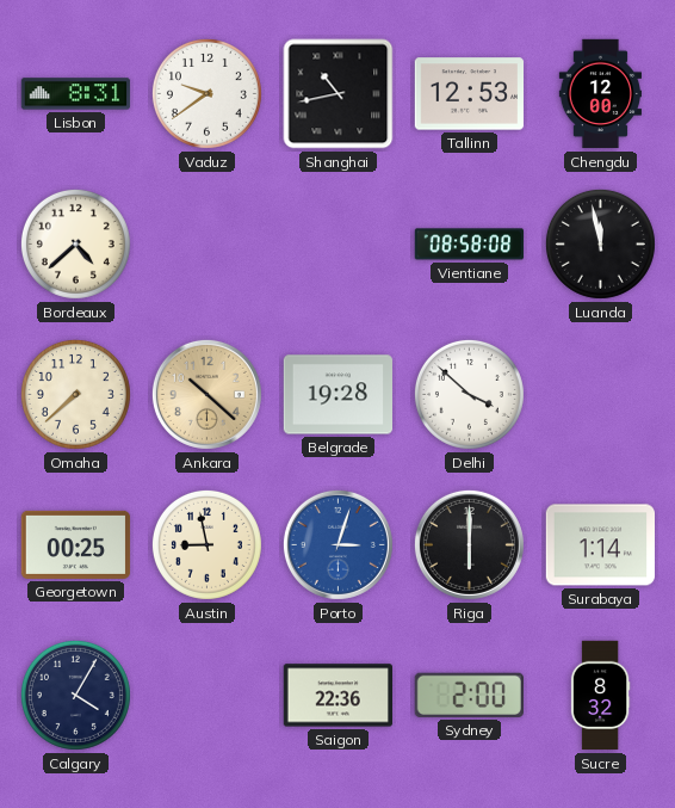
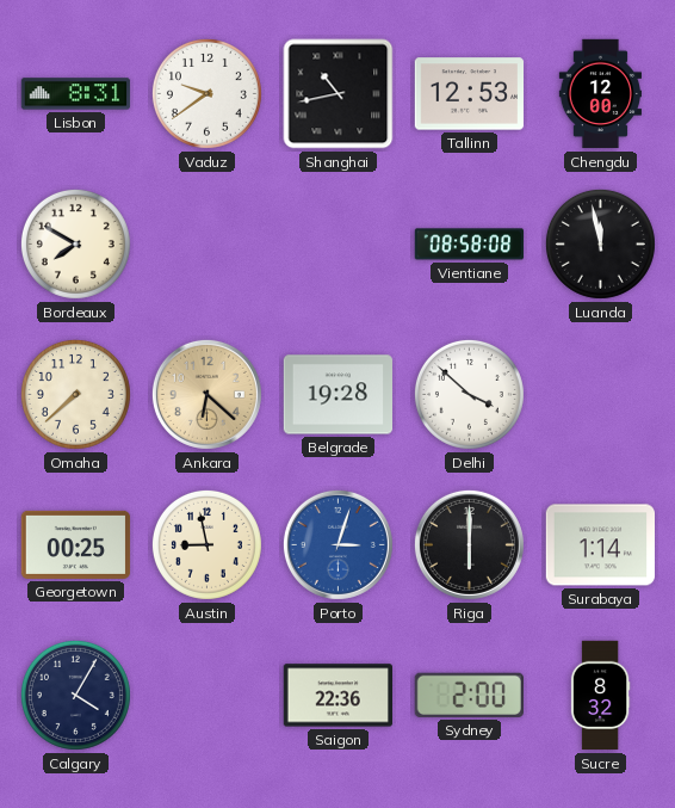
Bordeaux: 4:38 -> 7:50 (75, 243)
Ankara: 10:22 -> 6:22 (206, 394)
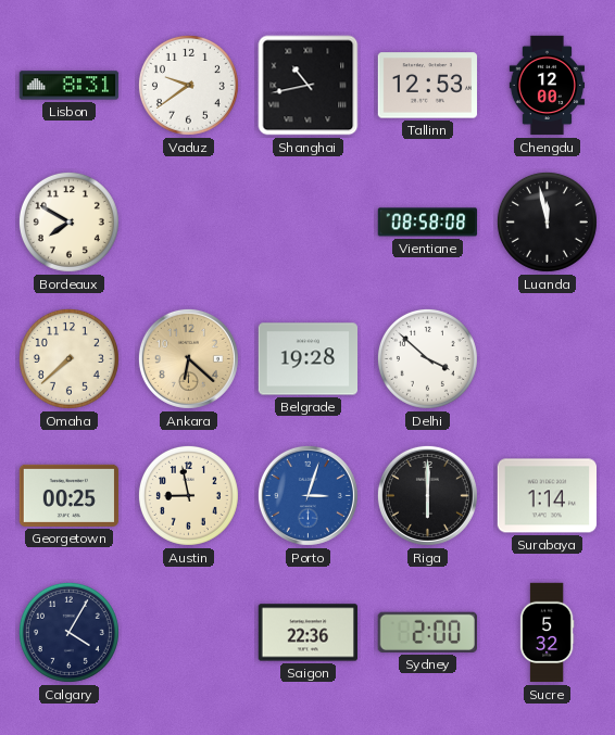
Sucre: 8:32 -> 5:32 (547, 633)
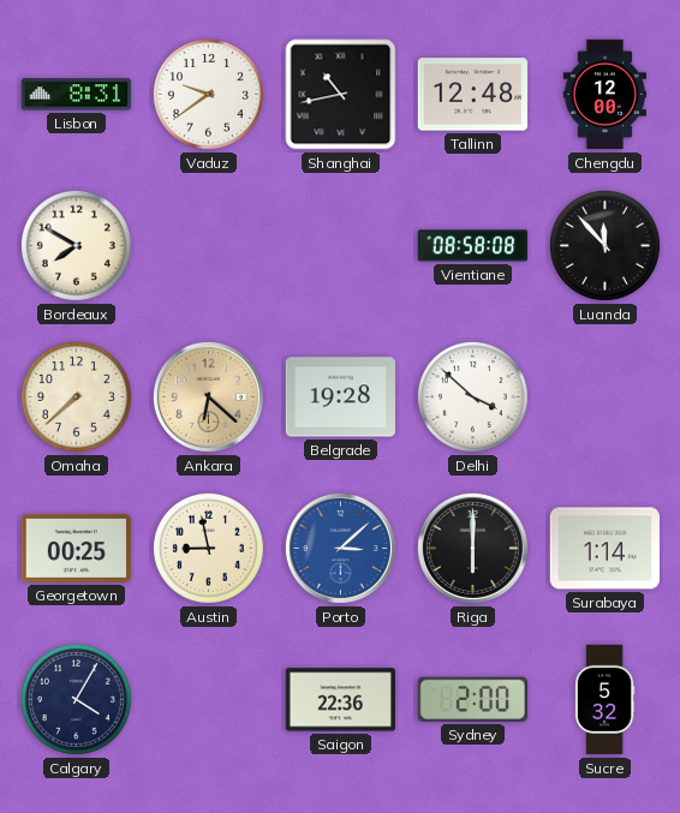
Tallinn: 12:53 -> 12:48 (473, 95)
Luanda: 11:58 -> 11:53 (604, 245)
Porto: 3:03 -> 3:08 (340, 548)
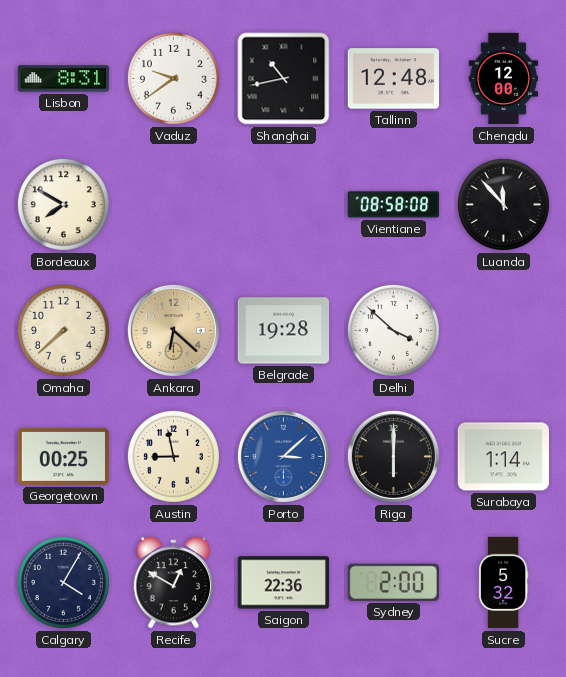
Recife: none -> 12:50 (174, 583)
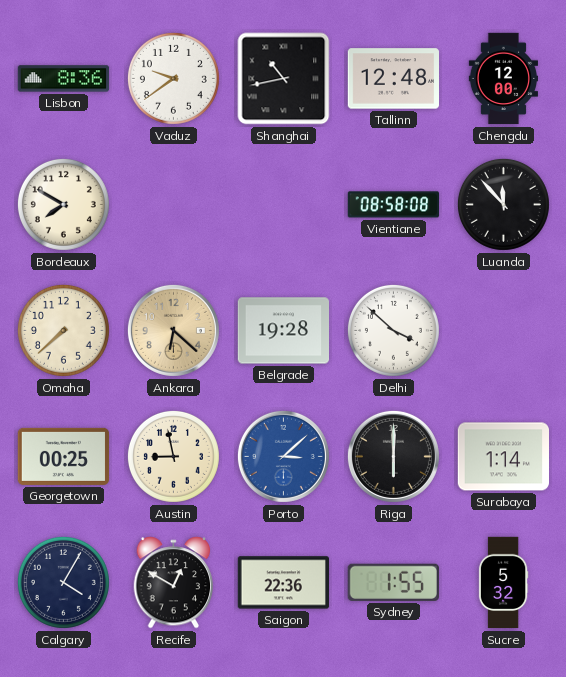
Lisbon: 8:31 -> 8:36 (64, 79)
Sydney: 2:00 -> 1:55 (393, 582)
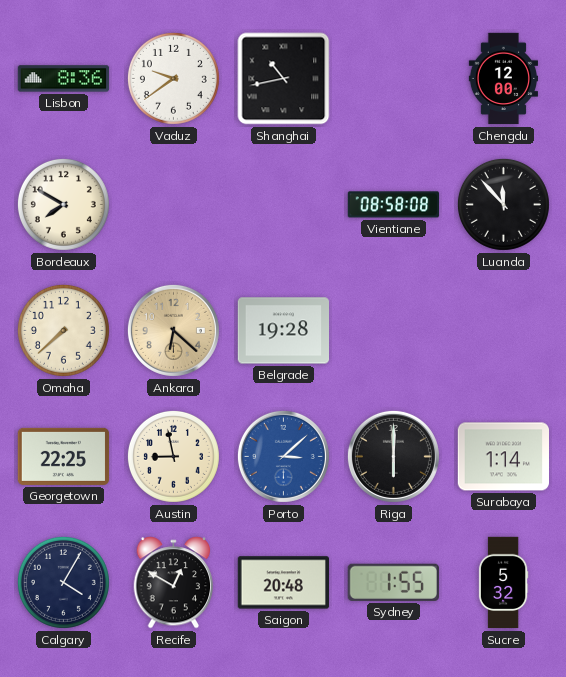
Tallinn: 12:48 -> none (394, 79)
Delhi: 3:52 -> none (393, 330)
Georgetown: 00:25 -> 22:25 (64, 456)
Saigon: 22:36 -> 20:48 (283, 583)
